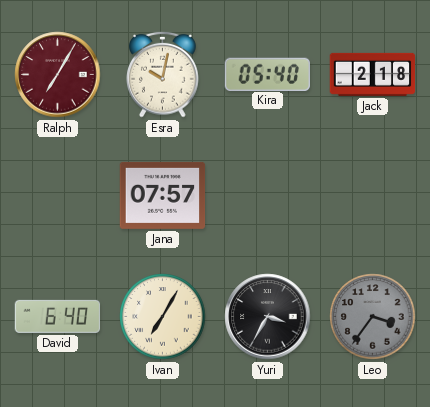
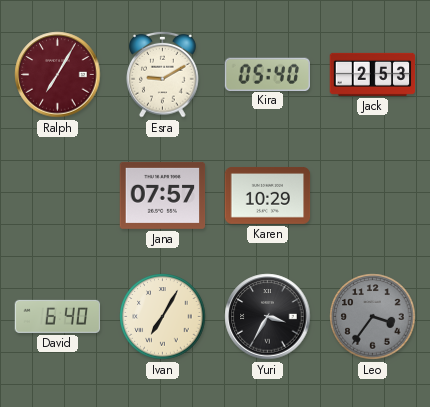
Esra: 10:02 -> 9:10 (163, 74)
Jack: 2:18 -> 2:53 (373, 74)
Karen: none -> 10:29 (268, 195)
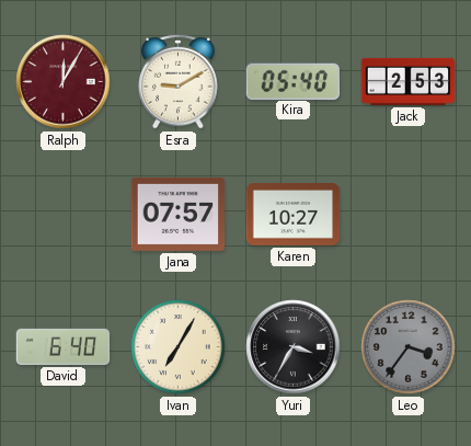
Ralph: 7:05 -> 12:05 (64, 82)
Karen: 10:29 -> 10:27 (294, 214)
